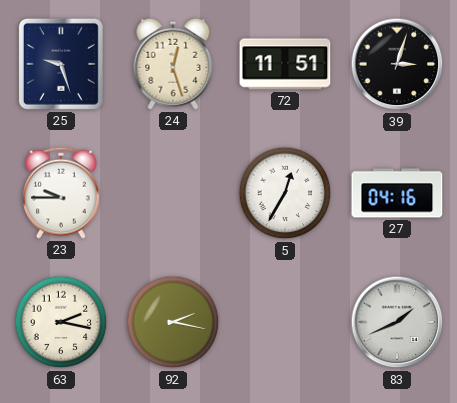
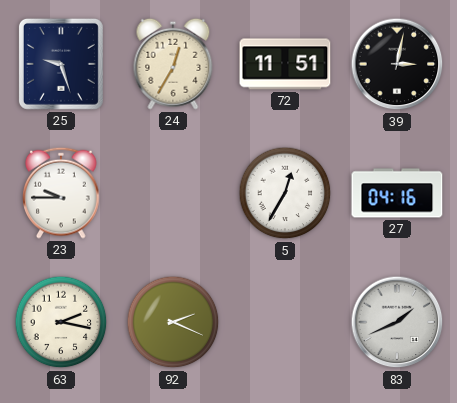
24: 12:27 -> 12:35 (173, 64)
39: 3:03 -> 3:02 (397, 64)
92: 2:17 -> 2:19 (173, 322)
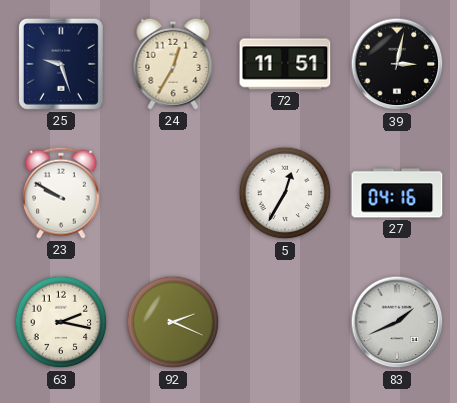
23: 9:45 -> 9:50 (61, 193)
